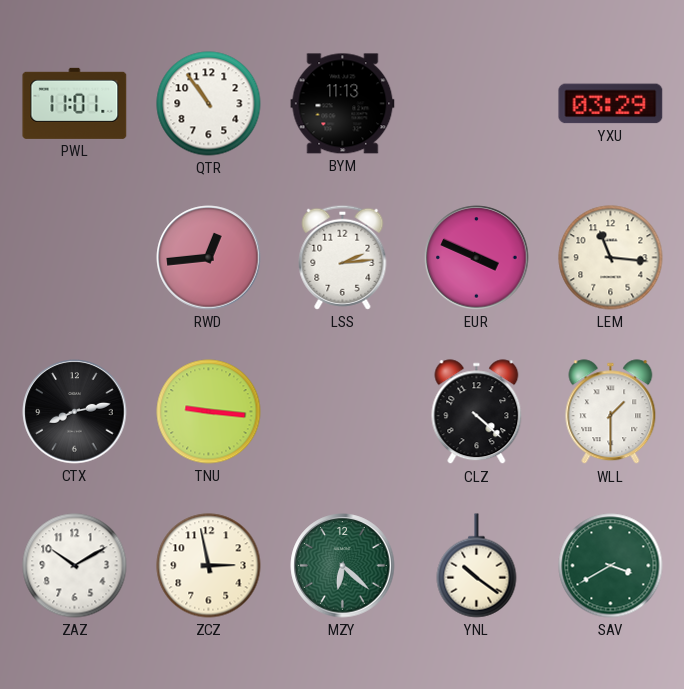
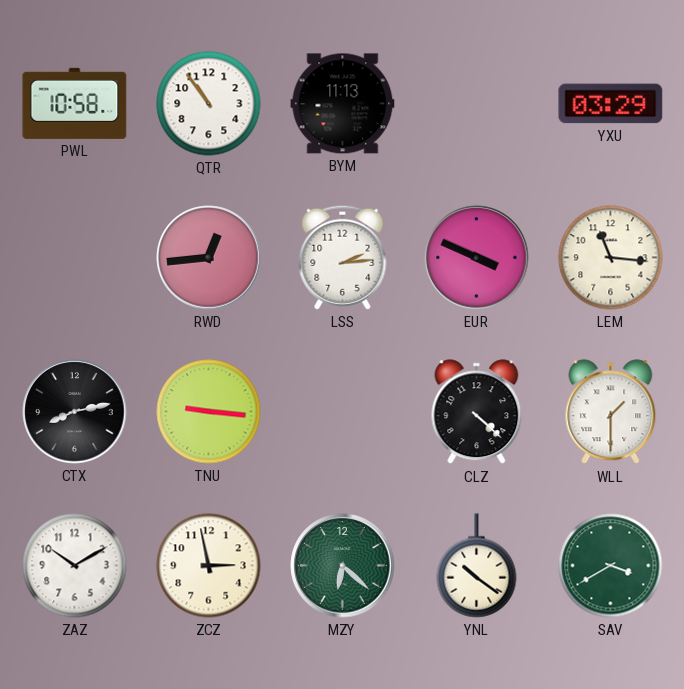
PWL: 11:01 -> 10:58 (75, 103)
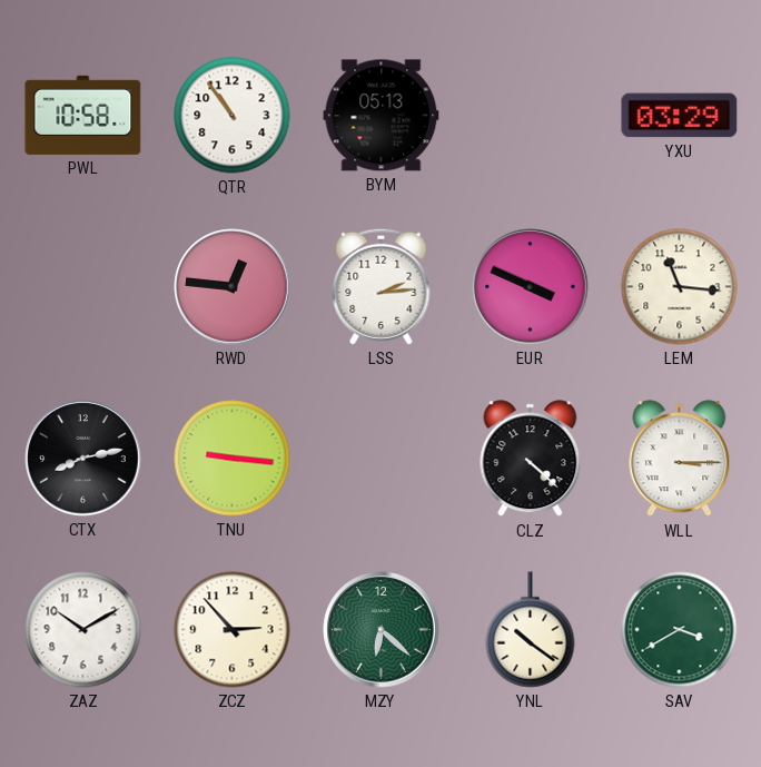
BYM: 11:13 -> 05:13 (382, 116)
RWD: 12:44 -> 12:46 (233, 287)
WLL: 1:30 -> 3:15 (680, 459)
ZCZ: 2:58 -> 2:53 (233, 630)
